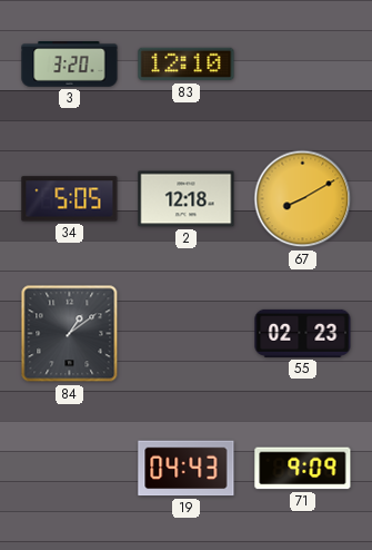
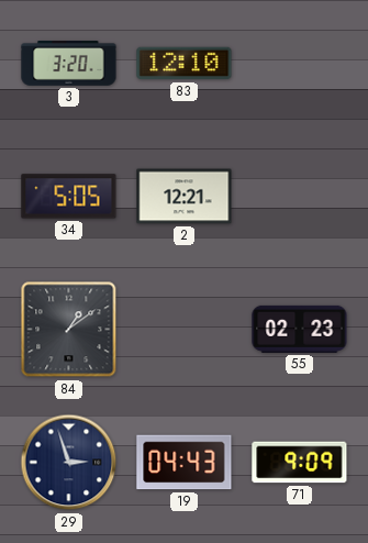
2: 12:18 -> 12:21 (185, 197)
67: 8:10 -> none (303, 199)
29: none -> 2:57 (69, 463)
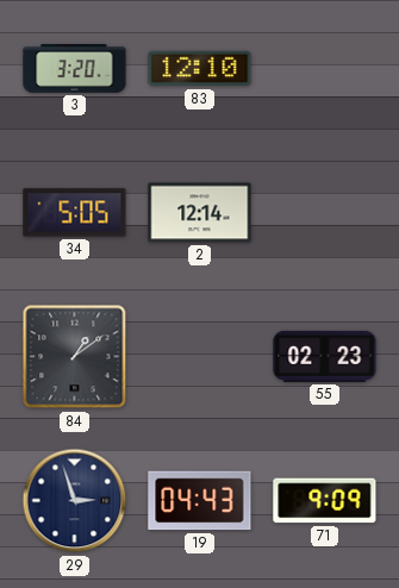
2: 12:21 -> 12:14 (200, 213)
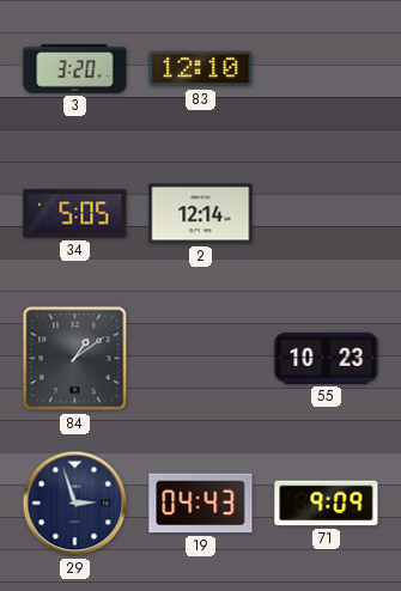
55: 02:23 -> 10:23 (327, 358)
